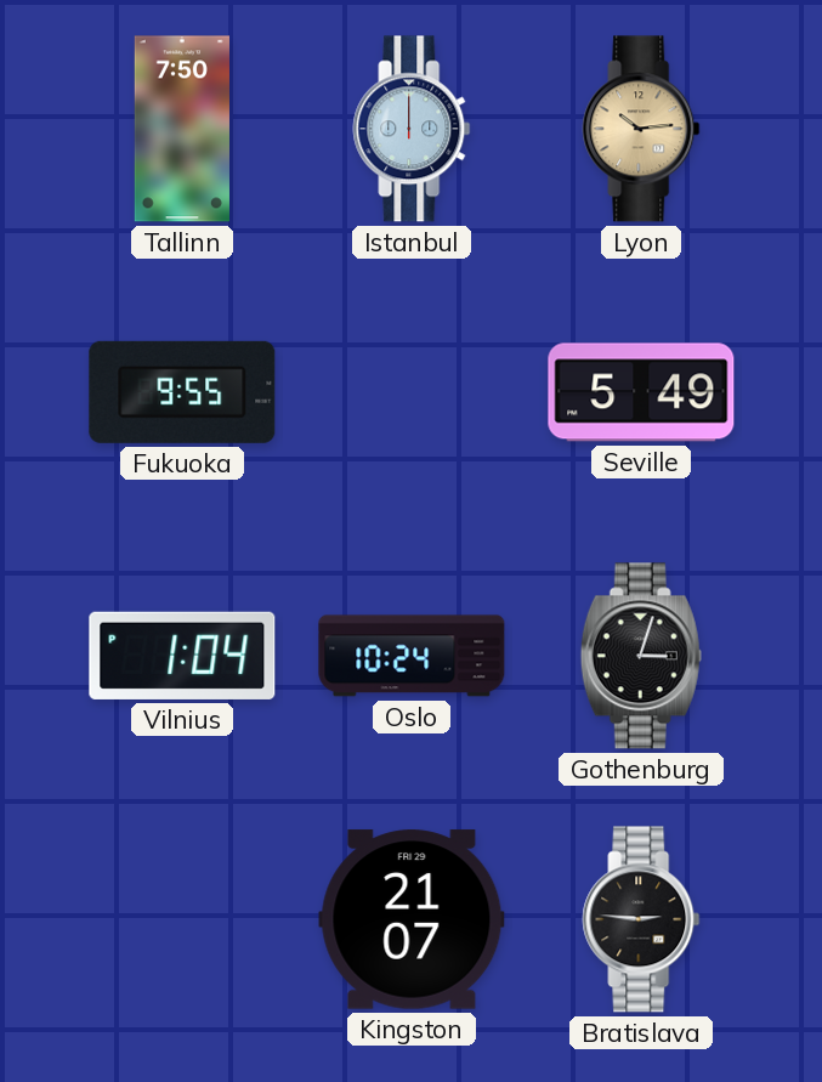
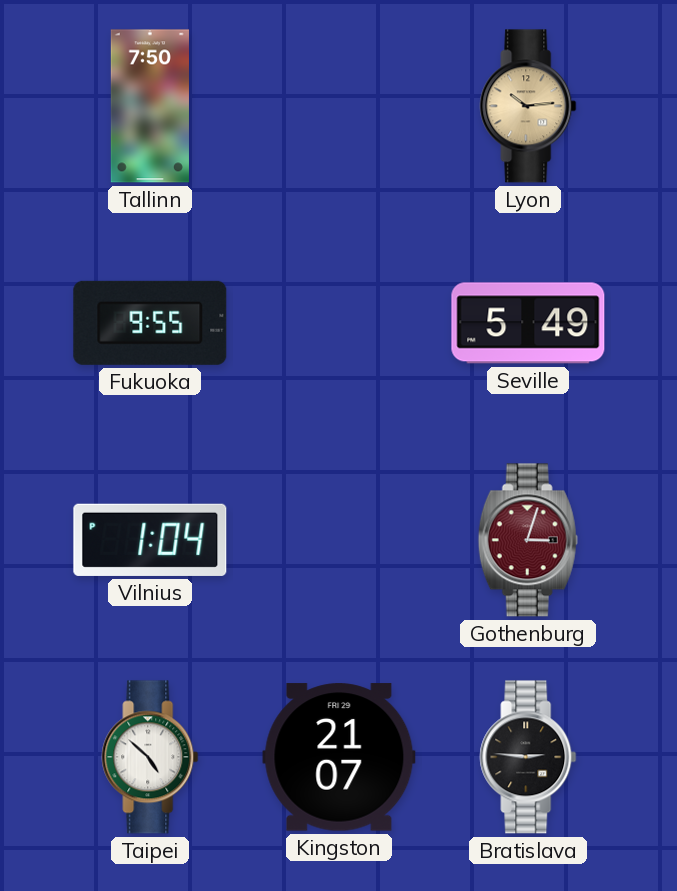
Istanbul: 12:00 -> none (412, 129)
Oslo: 10:24 -> none (412, 656)
Gothenburg dial: black -> burgundy (528, 540)
Taipei: none -> 4:52 (150, 757)
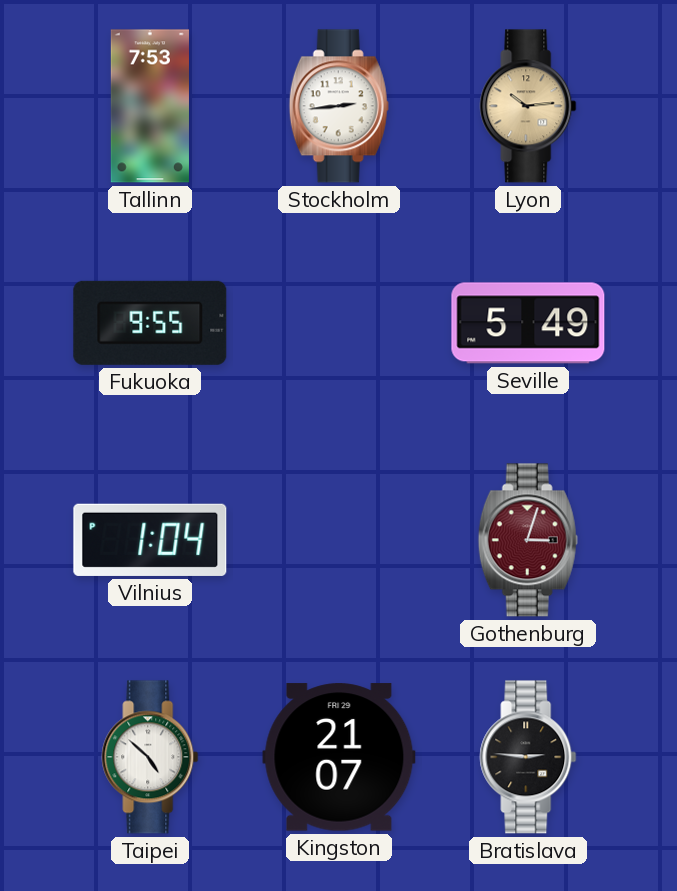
Tallinn: 7:50 -> 7:53 (150, 106)
Stockholm: none -> 2:44 (339, 106)
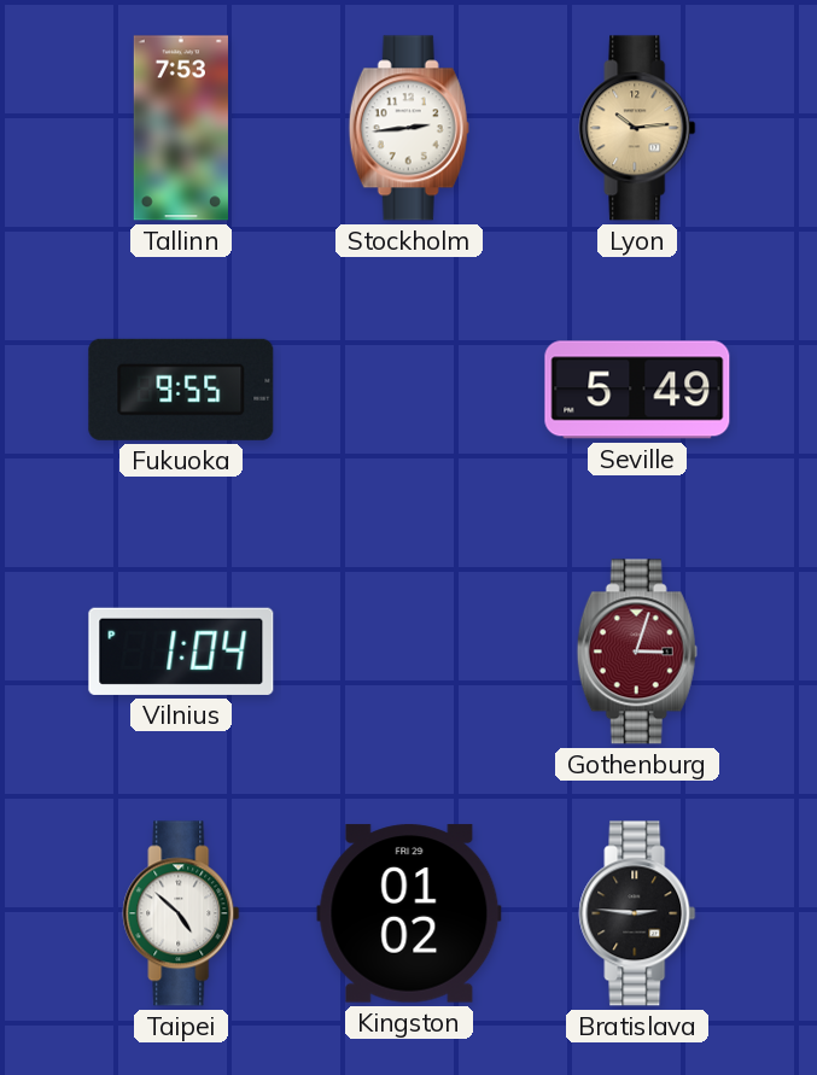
Kingston: 21:07 -> 01:02 (409, 913)
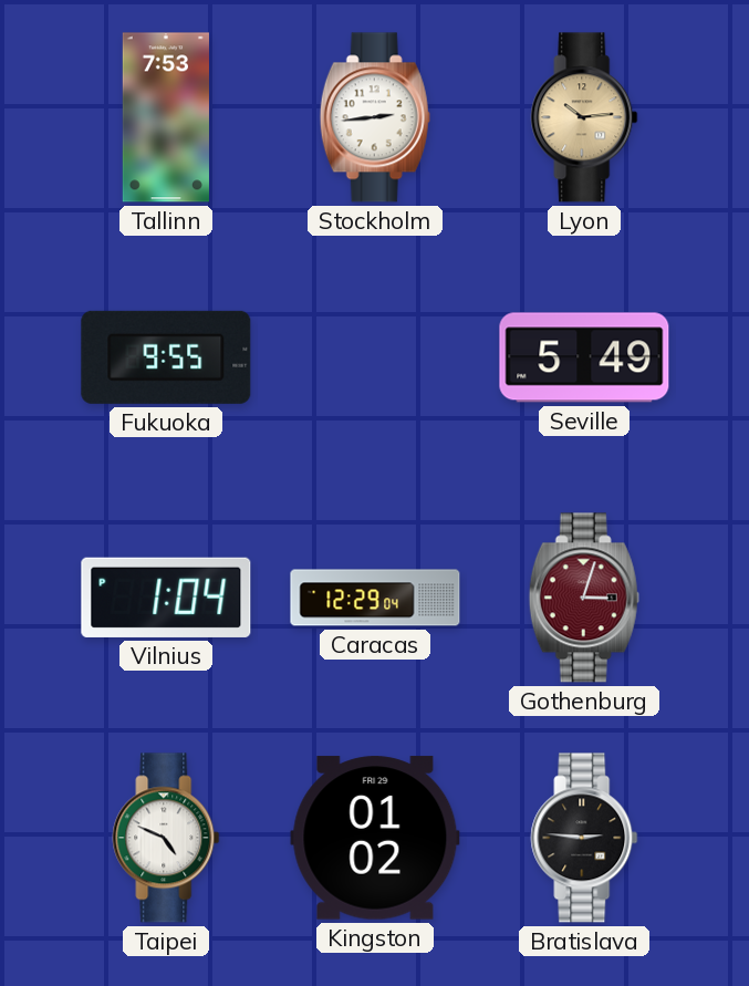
Caracas: none -> 12:29 (375, 598)
Taipei: 4:52 -> 4:49 (166, 838)
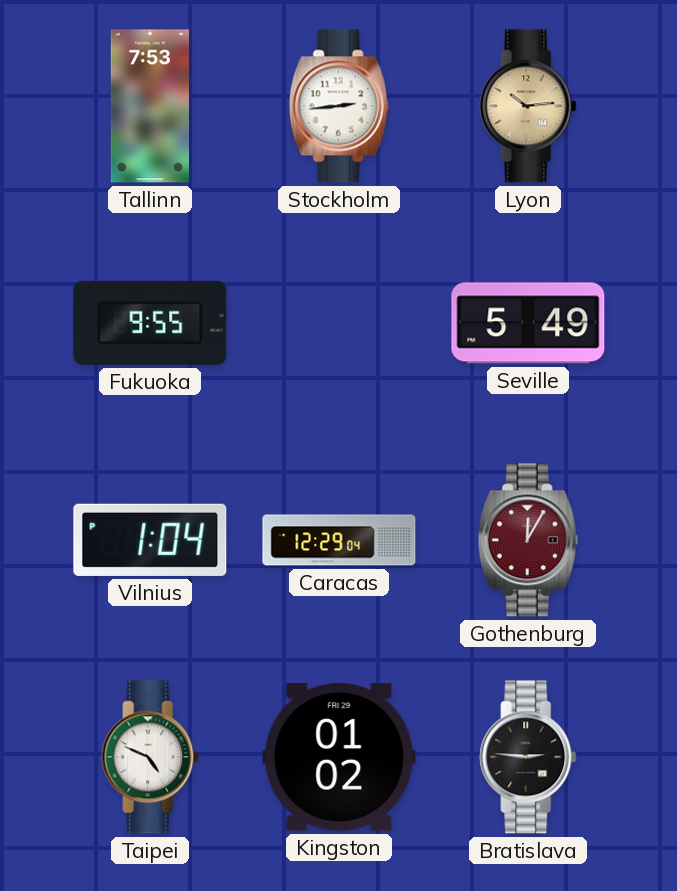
Gothenburg: 3:03 -> 12:05 (528, 540)
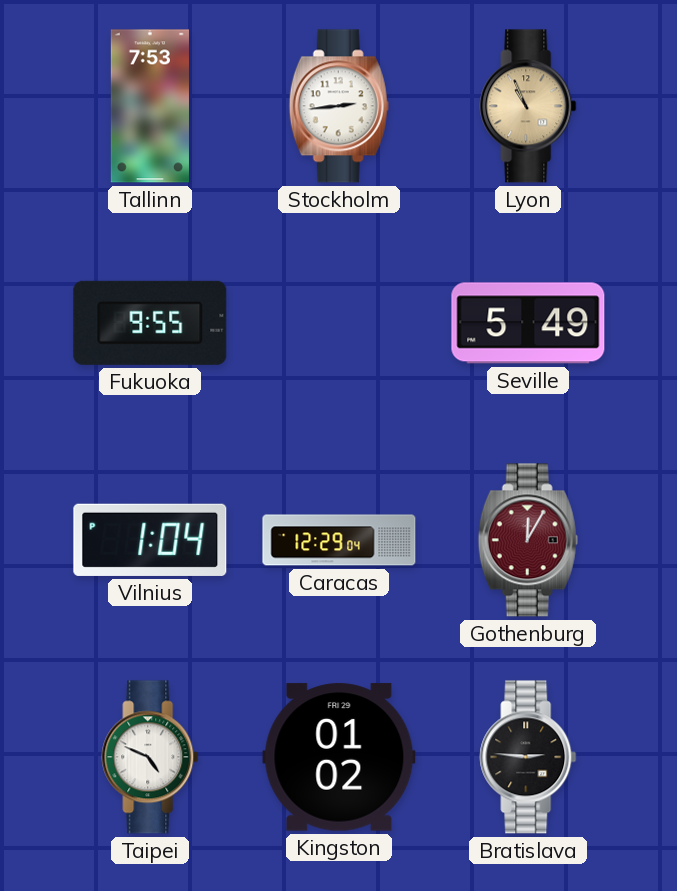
Lyon: 10:14 -> 10:56 (528, 106)
